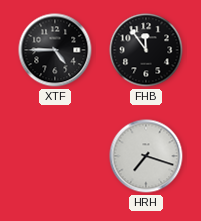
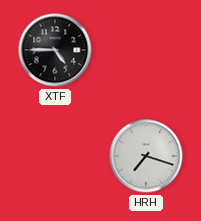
FHB: 11:54 -> none (146, 50)
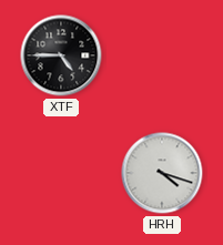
HRH: 7:18 -> 4:18 (162, 173)
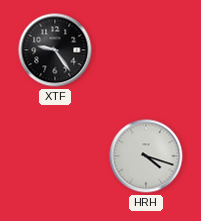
XTF: 4:45 -> 9:24 (55, 50)
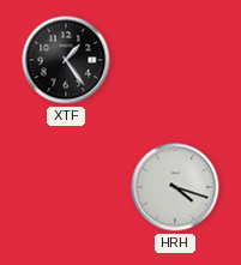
XTF: 9:24 -> 1:24 (66, 60)
